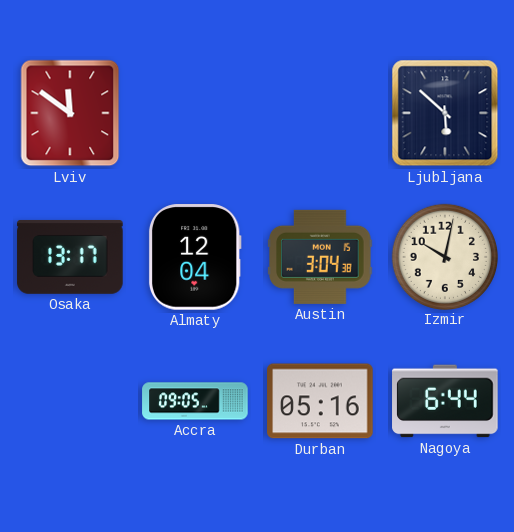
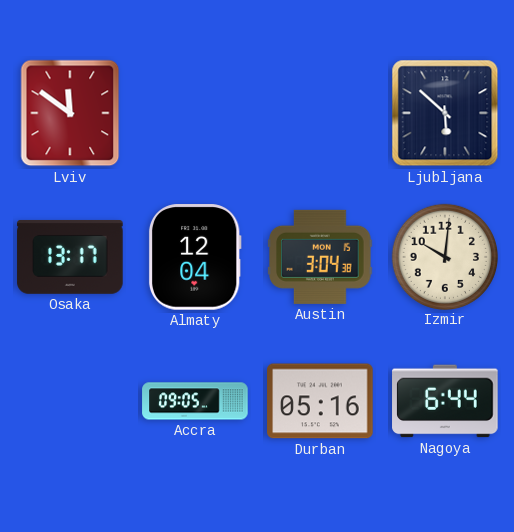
Izmir: 10:02 -> 10:01 (444, 256)
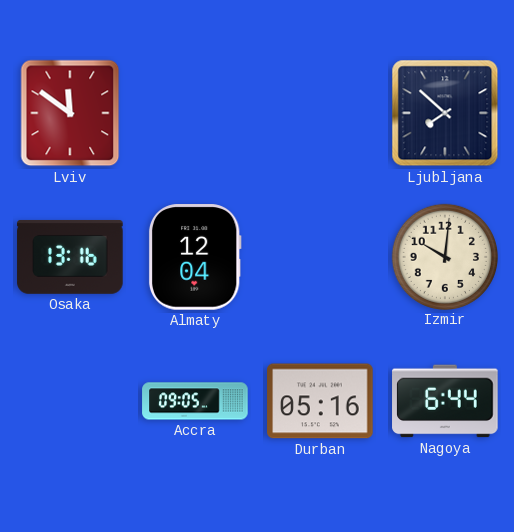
Ljubljana: 5:52 -> 7:52 (445, 113)
Osaka: 13:17 -> 13:16 (70, 257)
Austin: 3:04 -> none (320, 257)
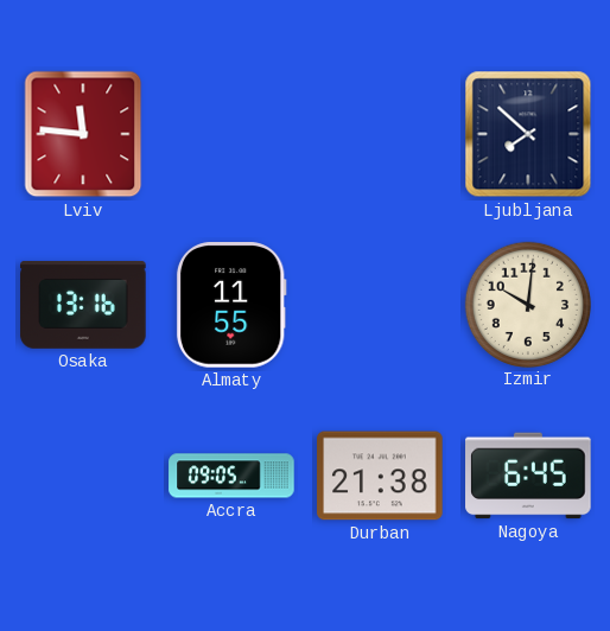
Lviv: 11:51 -> 11:46 (83, 134)
Almaty: 12:04 -> 11:55 (231, 305)
Durban: 05:16 -> 21:38 (380, 476)
Nagoya: 6:44 -> 6:45 (528, 476)
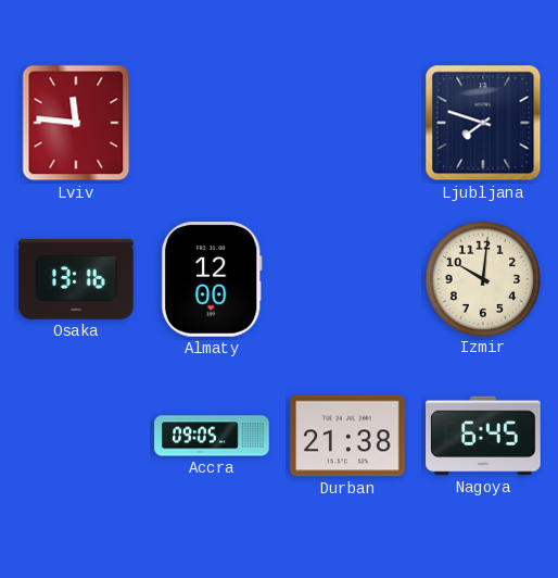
Ljubljana: 7:52 -> 7:48 (483, 123)
Almaty: 11:55 -> 12:00 (212, 279)
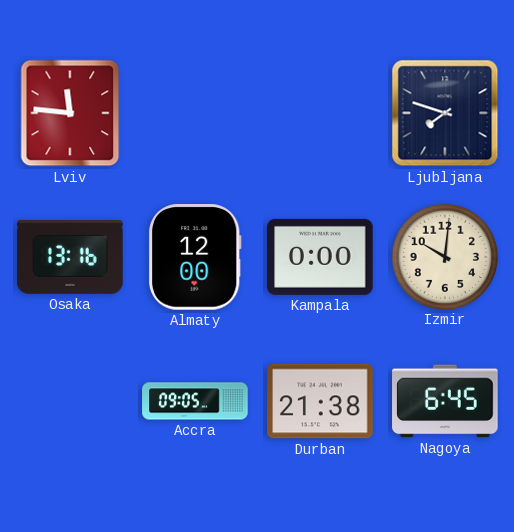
Kampala: none -> 0:00 (320, 257)
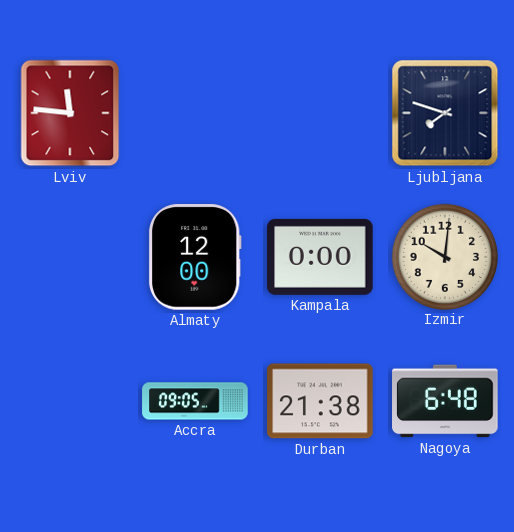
Osaka: 13:16 -> none (70, 257)
Nagoya: 6:45 -> 6:48 (445, 401)
